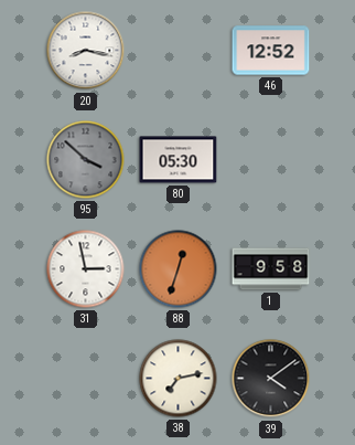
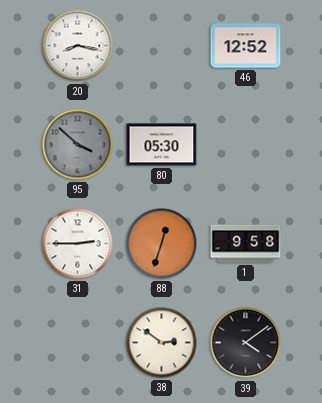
31: 2:58 -> 2:45 (78, 244)
38: 7:13 -> 2:51 (162, 343)
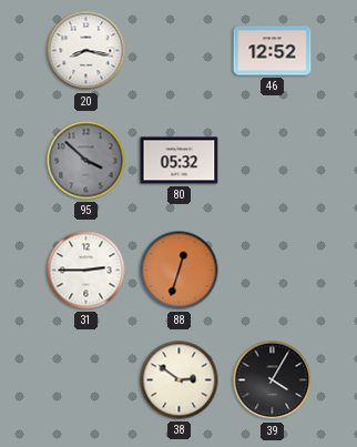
80: 05:30 -> 05:32 (180, 161)
1: 9:58 -> none (246, 244)
39: 4:09 -> 4:05 (273, 380)
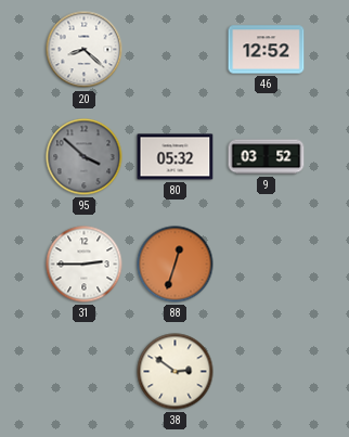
20: 8:17 -> 8:22 (85, 50)
9: none -> 03:52 (267, 157)
39: 4:05 -> none (273, 380)
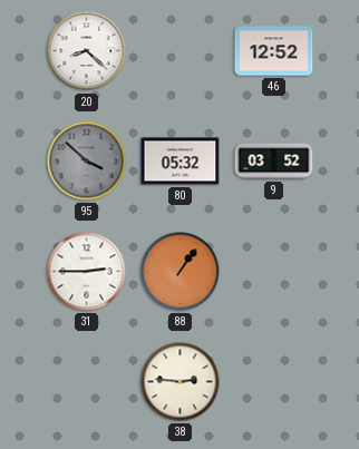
88: 12:33 -> 1:06 (181, 272)
38: 2:51 -> 2:46 (181, 382)
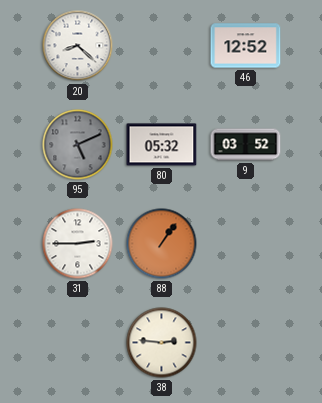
95: 3:52 -> 5:11 (78, 145)
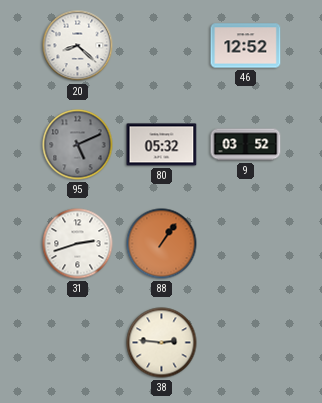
31: 2:45 -> 2:42 (78, 244)
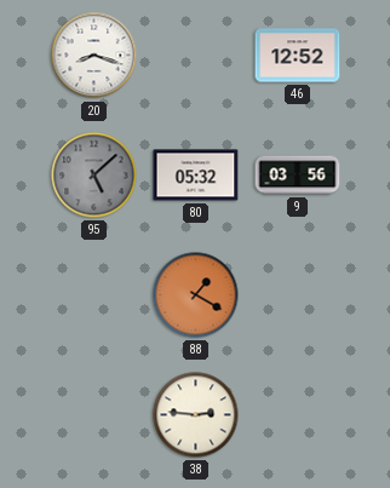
20: 8:22 -> 8:18 (94, 56)
95: 5:11 -> 5:08 (94, 176)
9: 03:52 -> 03:56 (298, 176)
31: 2:42 -> none (78, 244)
88: 1:06 -> 1:20 (196, 295)
